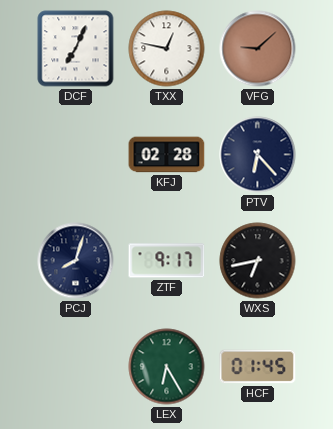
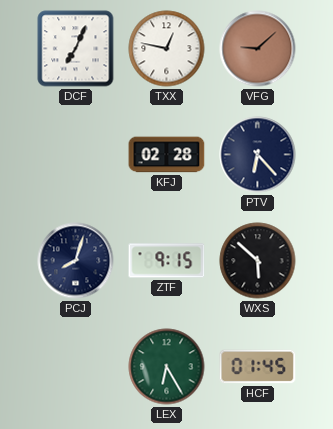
ZTF: 9:17 -> 9:15 (167, 261)
WXS: 6:43 -> 5:52 (258, 261)
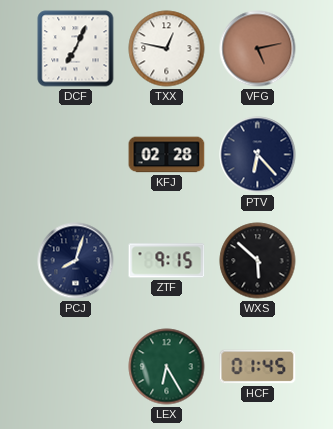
VFG: 9:08 -> 5:13 (258, 49)
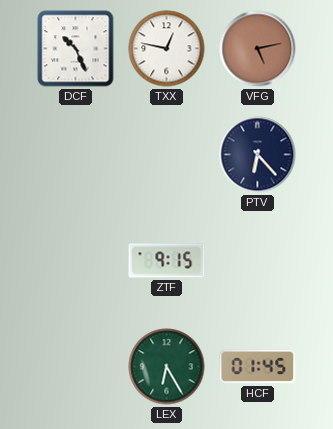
DCF: 7:04 -> 10:26 (76, 49)
KFJ: 02:28 -> none (167, 155)
PCJ: 8:03 -> none (76, 261)
WXS: 5:52 -> none (258, 261)
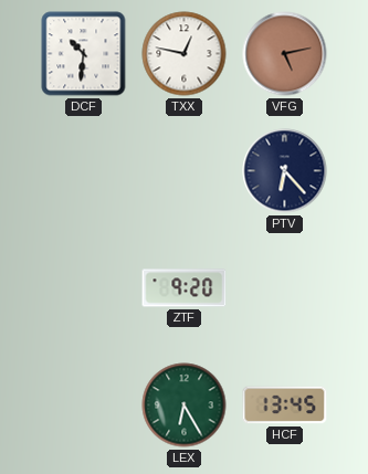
DCF: 10:26 -> 10:31 (84, 54)
ZTF: 9:15 -> 9:20 (185, 288)
HCF: 01:45 -> 13:45 (285, 405)
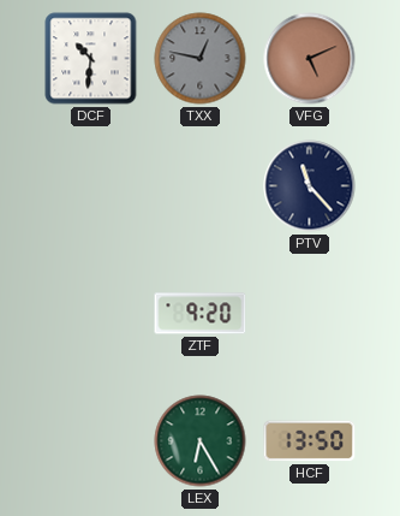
TXX dial: white -> grey (201, 59)
VFG: 5:13 -> 5:11 (310, 59)
PTV: 6:23 -> 11:23 (310, 186)
HCF: 13:45 -> 13:50 (310, 441)
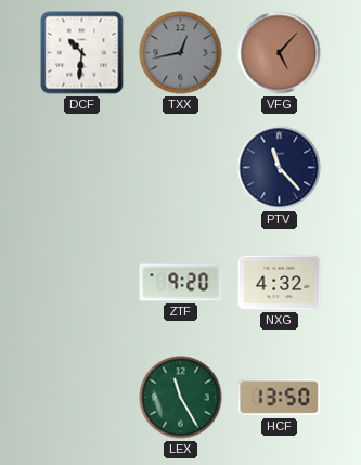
TXX: 12:47 -> 12:43 (181, 53)
VFG: 5:11 -> 5:07 (280, 53)
NXG: none -> 4:32 (280, 283)
LEX: 6:25 -> 11:25 (181, 398)
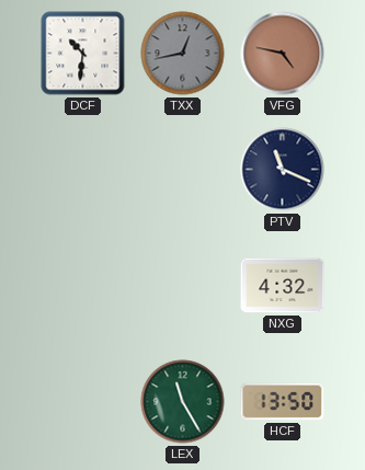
VFG: 5:07 -> 4:47 (283, 54)
PTV: 11:23 -> 11:19 (283, 170)
ZTF: 9:20 -> none (181, 283)
